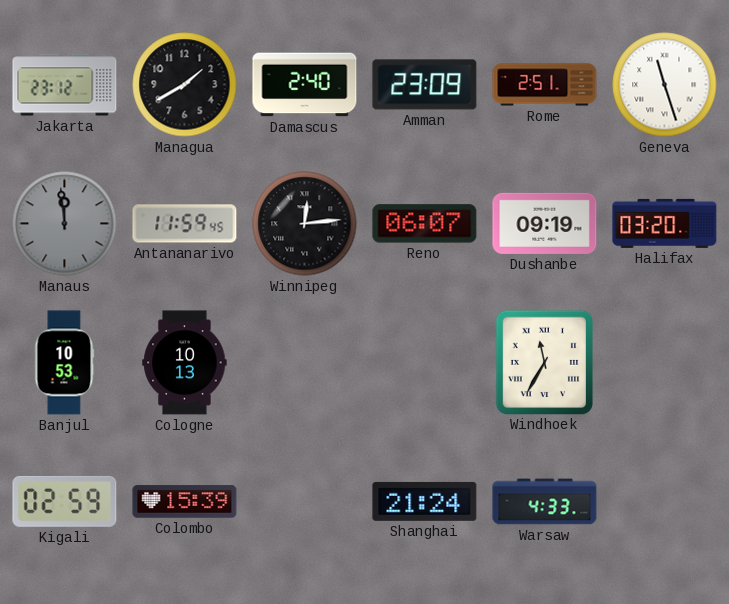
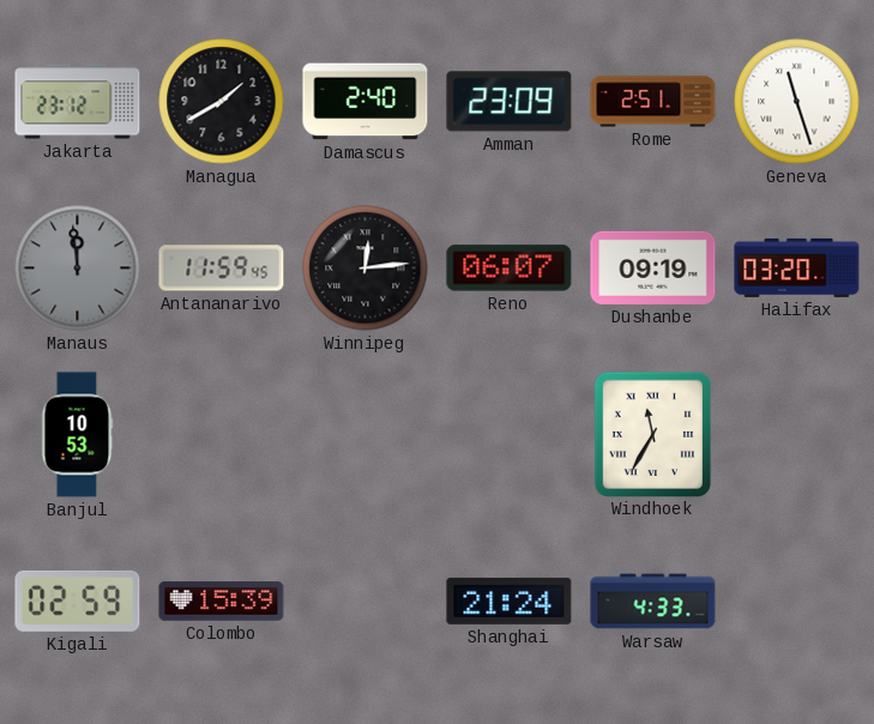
Cologne: 10:13 -> none (185, 363)
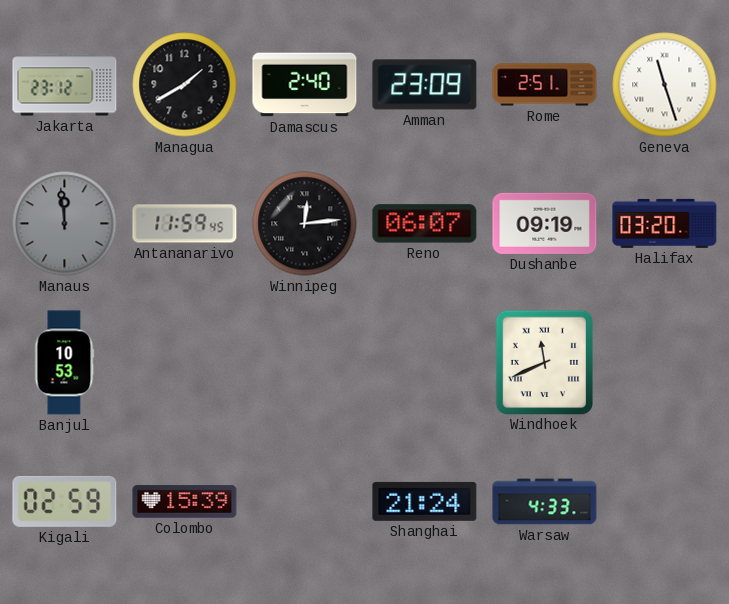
Windhoek: 11:35 -> 11:41 (544, 362)
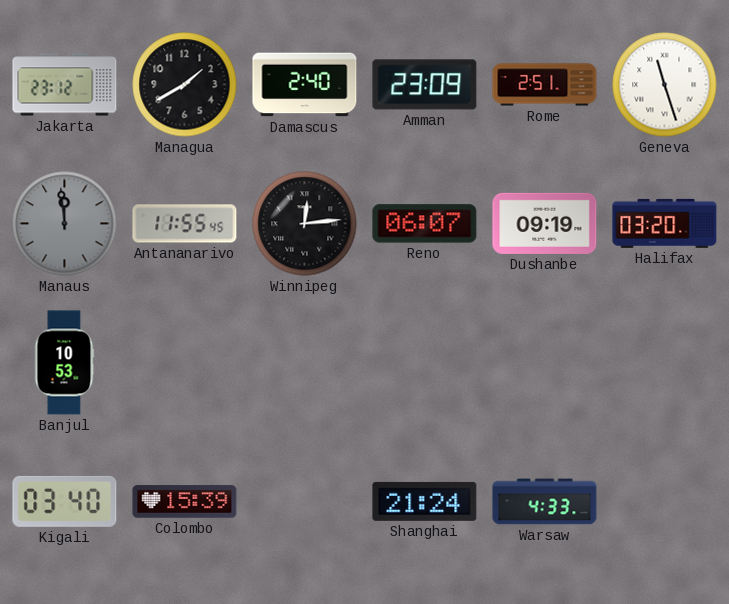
Antananarivo: 11:59 -> 11:55 (185, 224)
Windhoek: 11:41 -> none (544, 362)
Kigali: 02:59 -> 03:40 (65, 501)
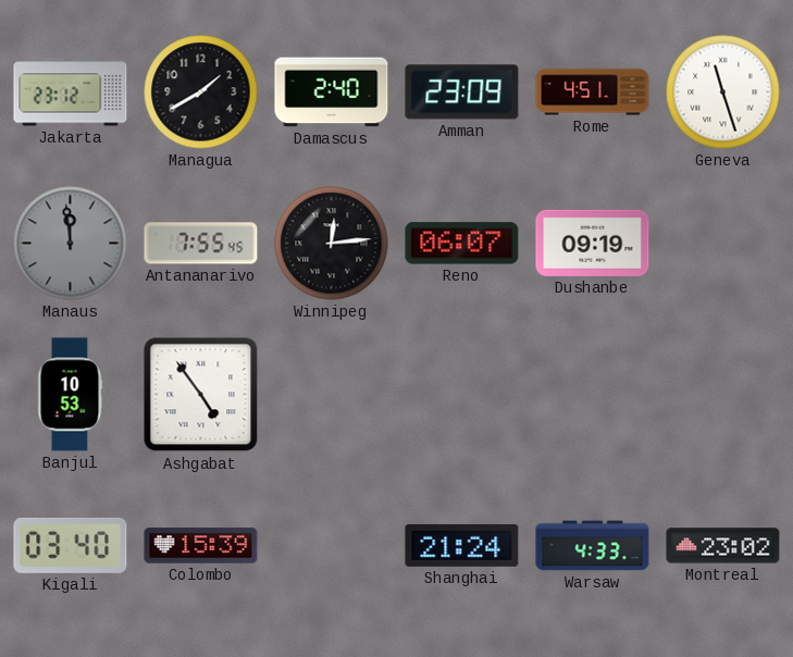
Rome: 2:51 -> 4:51 (593, 92)
Antananarivo: 11:55 -> 7:55 (201, 244)
Halifax: 03:20 -> none (665, 223)
Ashgabat: none -> 4:54 (201, 395)
Montreal: none -> 23:02 (723, 546)
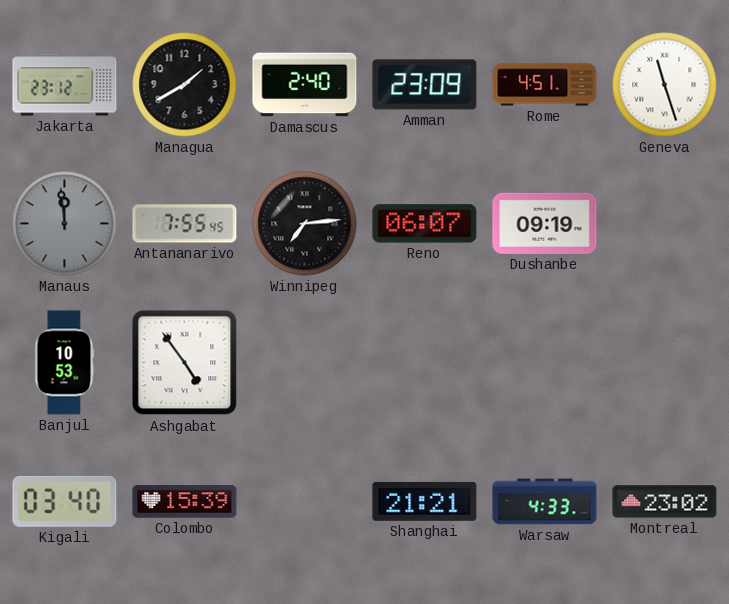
Winnipeg: 12:14 -> 7:14 (305, 224)
Shanghai: 21:24 -> 21:21 (425, 501)
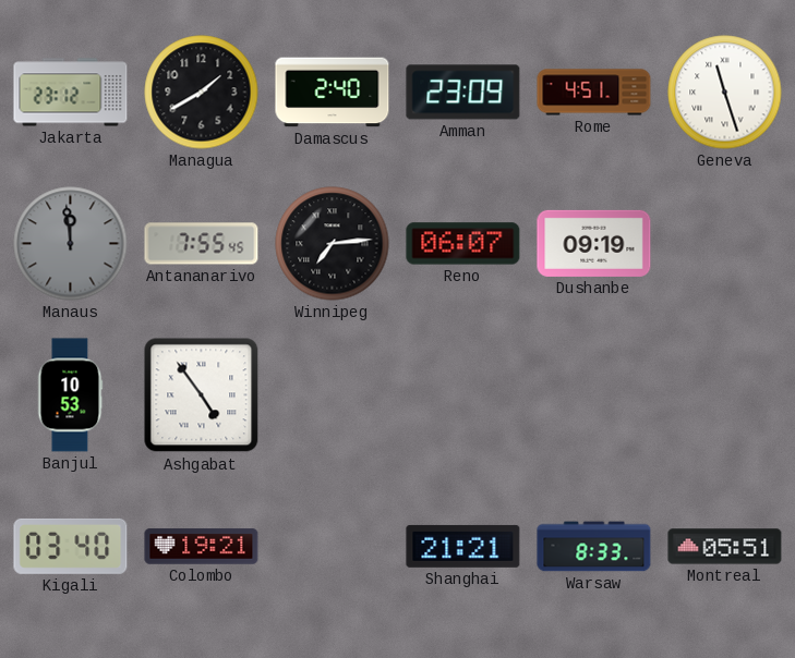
Colombo: 15:39 -> 19:21 (202, 547)
Warsaw: 4:33 -> 8:33 (594, 547)
Montreal: 23:02 -> 05:51 (725, 547)
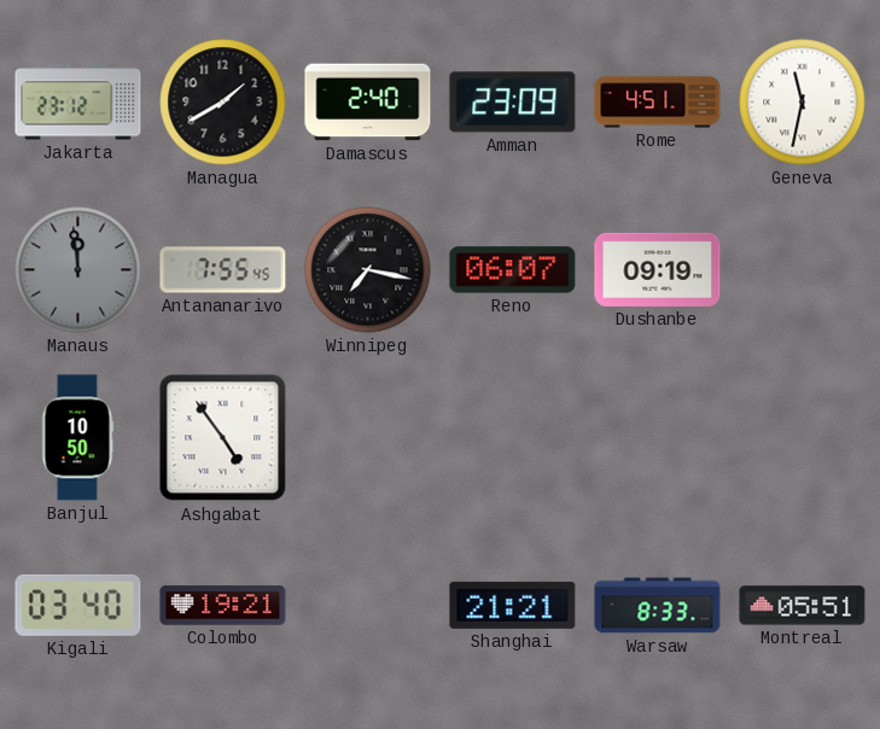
Geneva: 11:27 -> 11:32 (803, 103)
Winnipeg: 7:14 -> 7:17 (368, 270)
Banjul: 10:53 -> 10:50 (77, 438)
